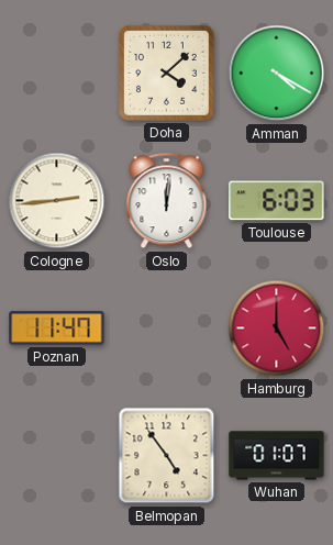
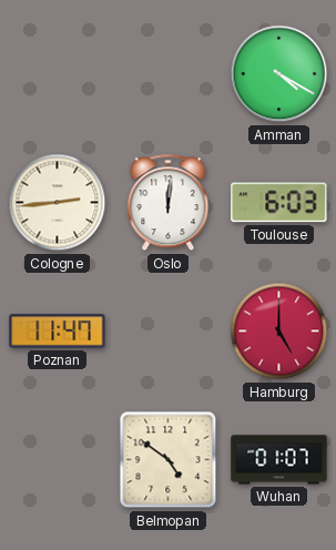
Doha: 4:08 -> none (167, 74)
Belmopan: 4:54 -> 4:51 (169, 460)
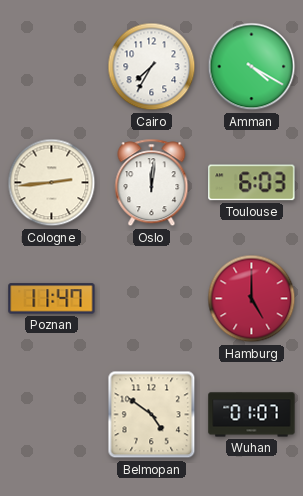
Cairo: none -> 7:35 (152, 67)
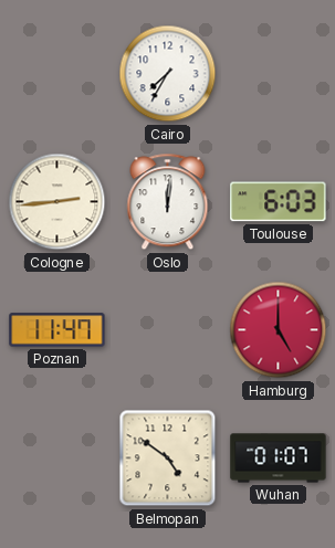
Amman: 4:20 -> none (252, 67)
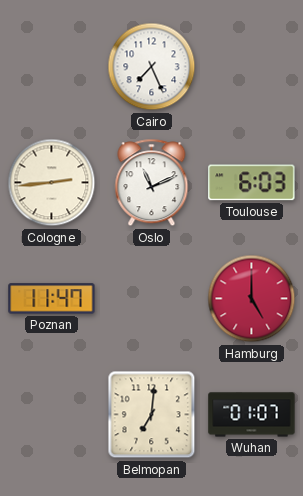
Cairo: 7:35 -> 7:26 (152, 67)
Oslo: 12:01 -> 11:11 (152, 183)
Belmopan: 4:51 -> 7:01 (152, 415)
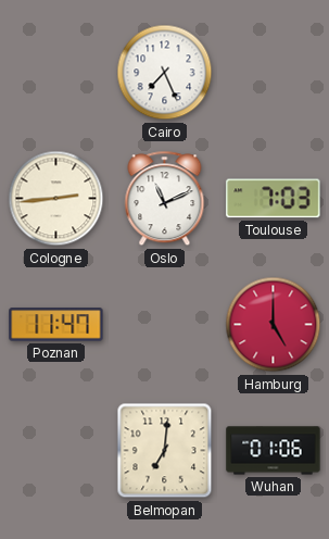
Toulouse: 6:03 -> 7:03 (274, 199)
Wuhan: 01:07 -> 01:06 (274, 451)
